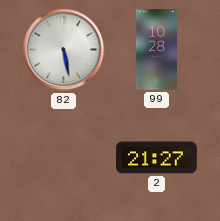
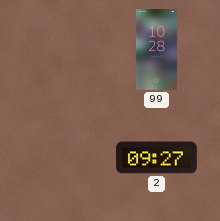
82: 5:28 -> none (64, 50)
2: 21:27 -> 09:27 (157, 158)
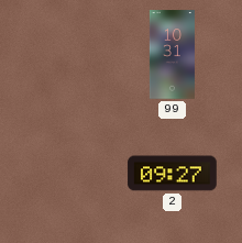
99: 10:28 -> 10:31 (172, 55)
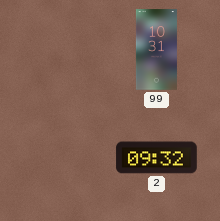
2: 09:27 -> 09:32 (157, 158)
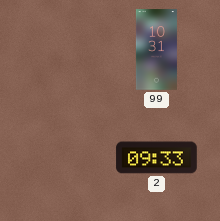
2: 09:32 -> 09:33 (157, 158)
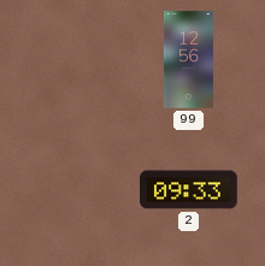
99: 10:31 -> 12:56 (188, 60)
